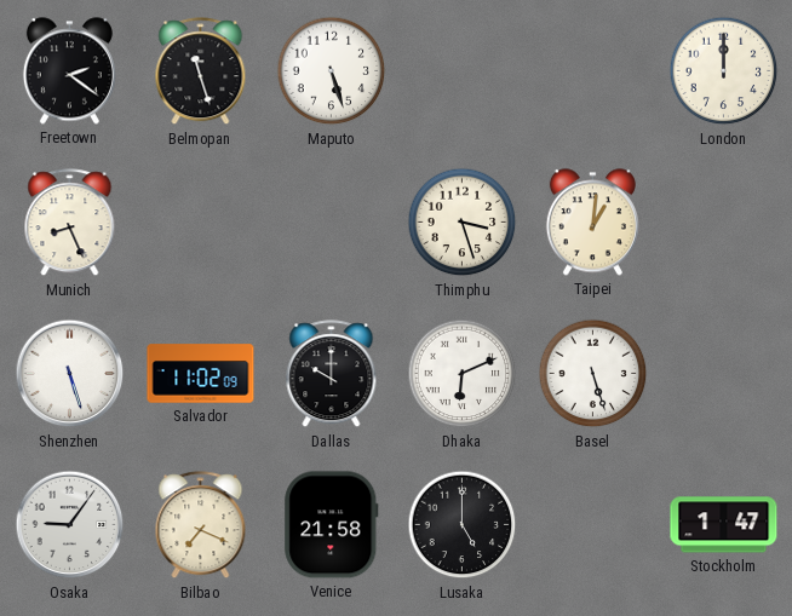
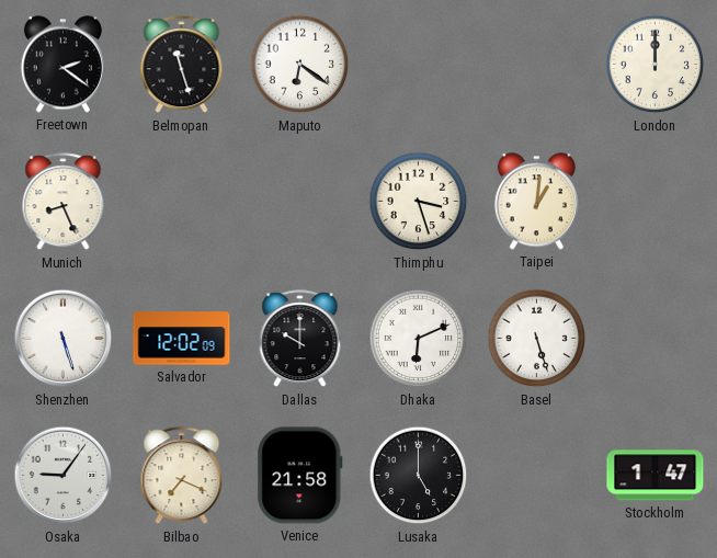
Maputo: 5:27 -> 6:21 (300, 65)
Salvador: 11:02 -> 12:02 (182, 339)
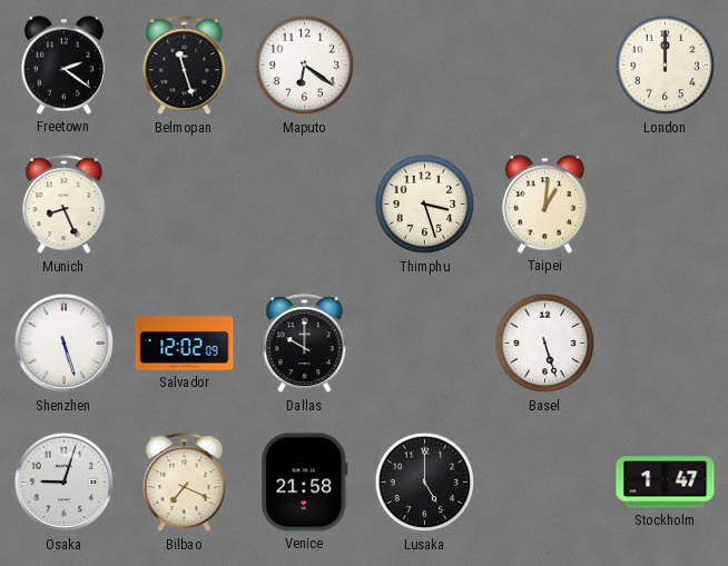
Dhaka: 6:11 -> none (419, 339)
Osaka: 9:06 -> 9:03 (65, 483)
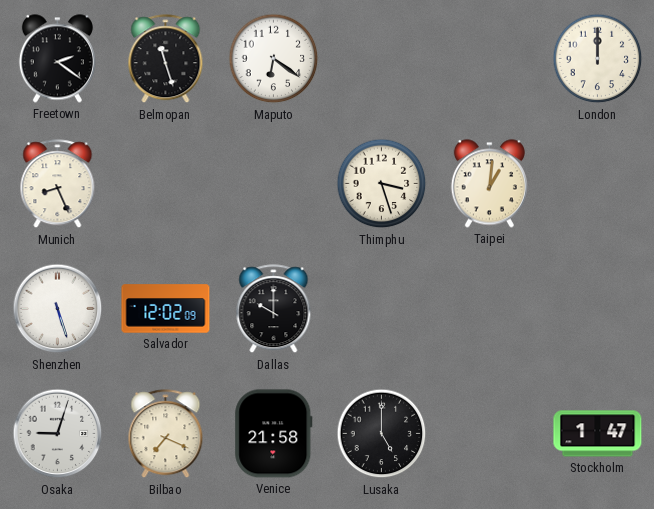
Basel: 5:27 -> none (545, 344)
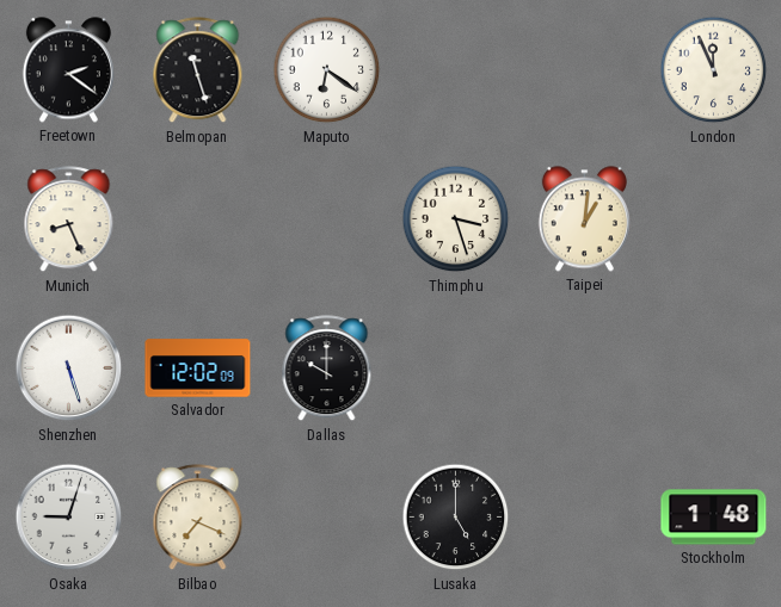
London: 12:00 -> 11:56 (714, 70)
Venice: 21:58 -> none (274, 434)
Stockholm: 1:47 -> 1:48 (714, 518)
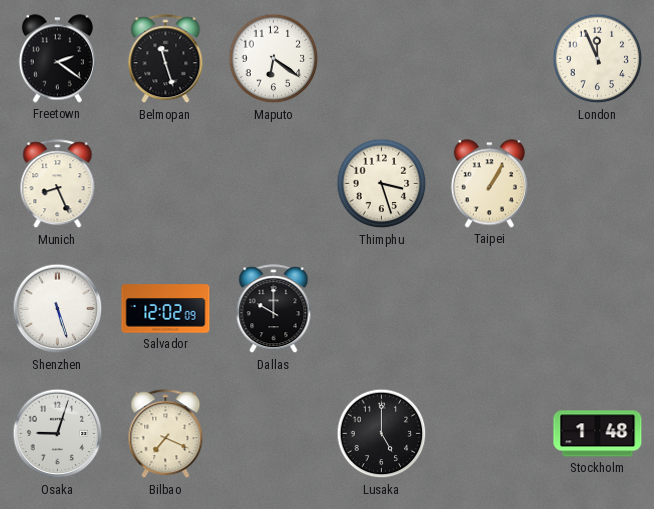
Taipei: 1:01 -> 1:05 (489, 184)
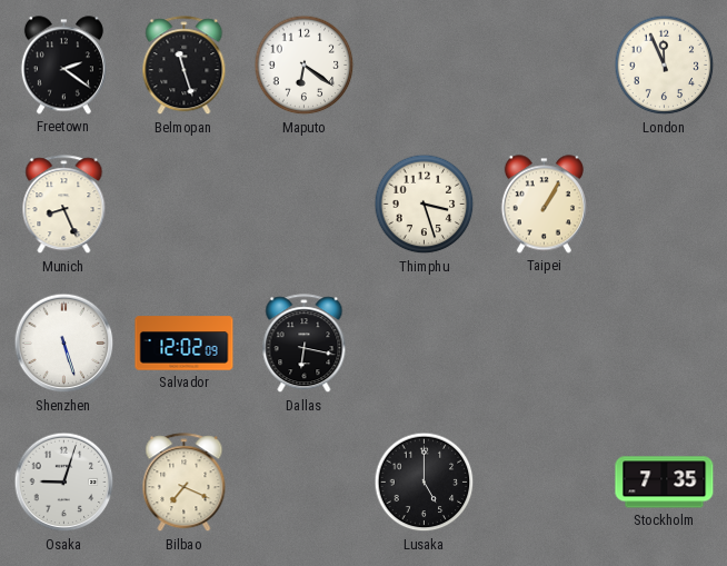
Dallas: 10:00 -> 6:17 (305, 344)
Stockholm: 1:48 -> 7:35 (665, 483)
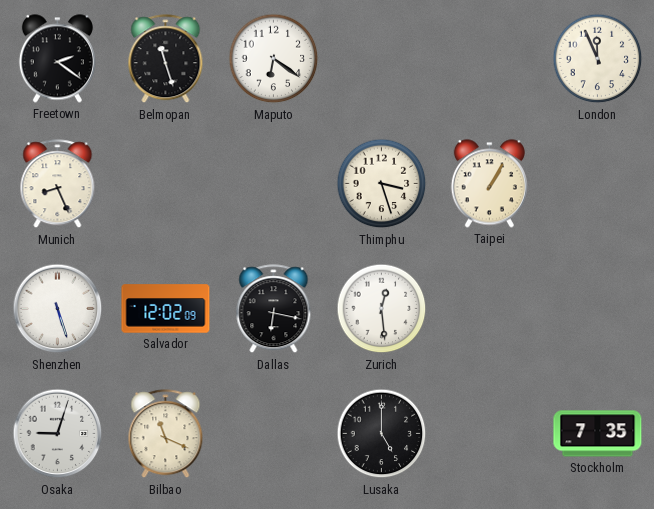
Zurich: none -> 12:29 (382, 309)
Bilbao: 7:19 -> 11:19 (166, 434)
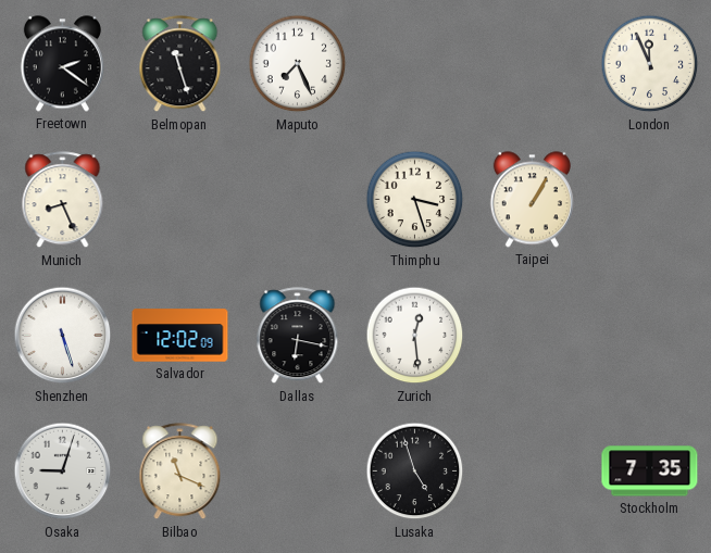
Maputo: 6:21 -> 7:26 (298, 64)
Lusaka: 5:00 -> 4:57 (415, 472)
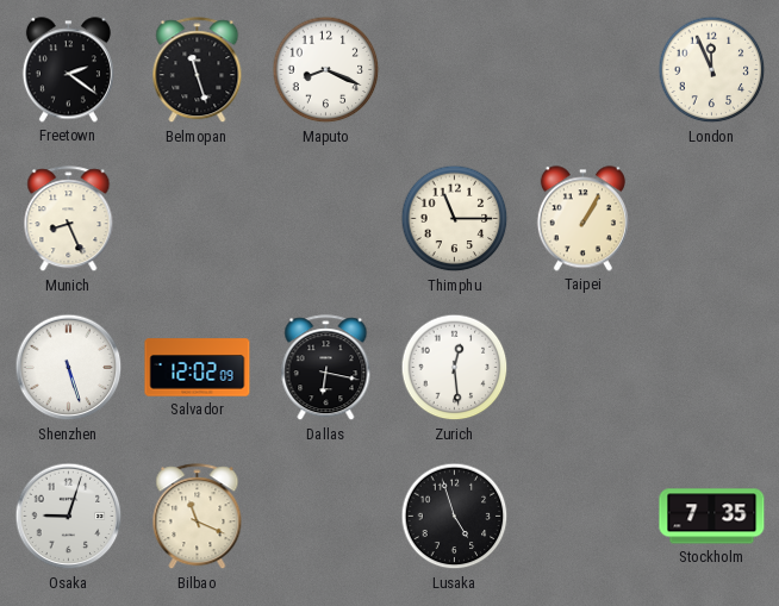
Maputo: 7:26 -> 8:19 (326, 70)
Thimphu: 3:27 -> 11:15 (455, 219)
